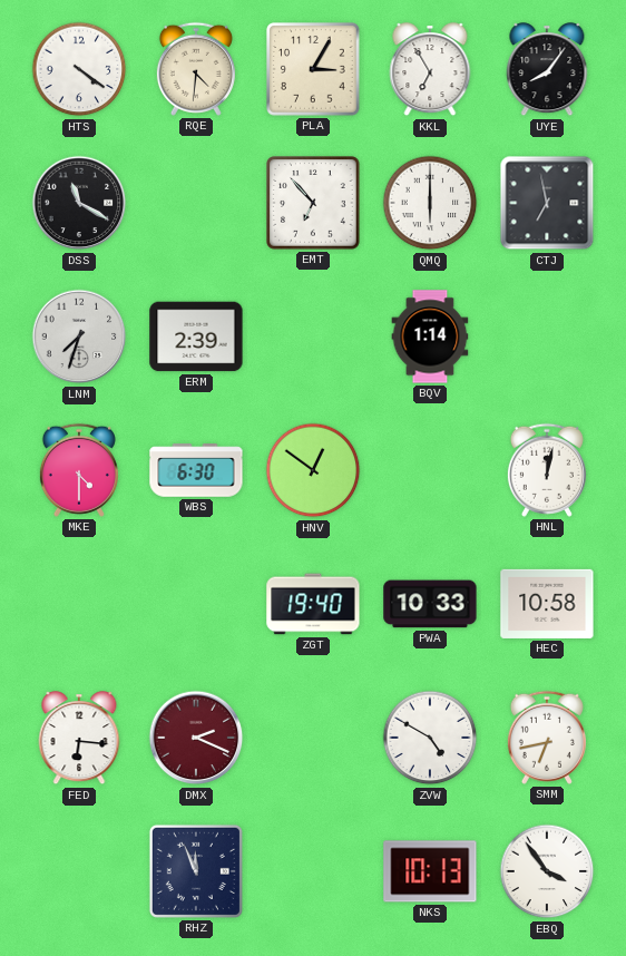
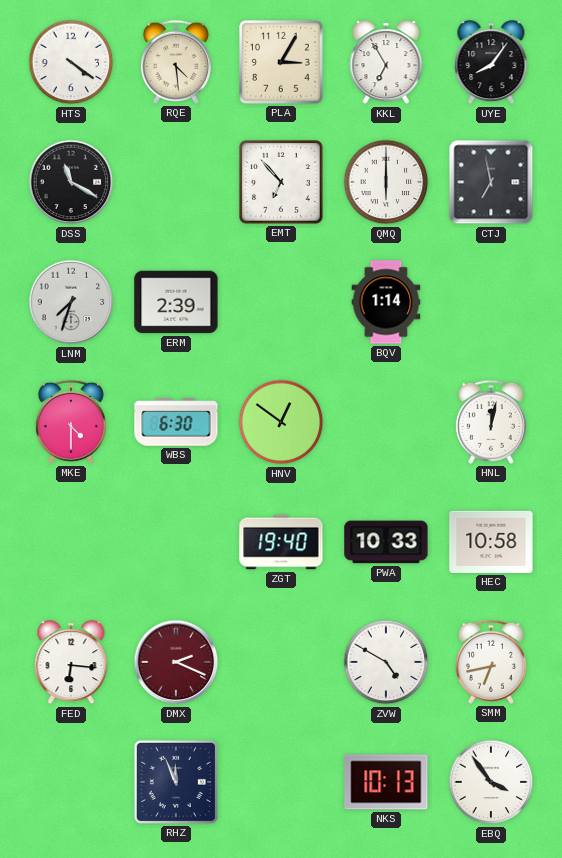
RQE: 4:31 -> 4:29 (176, 62)
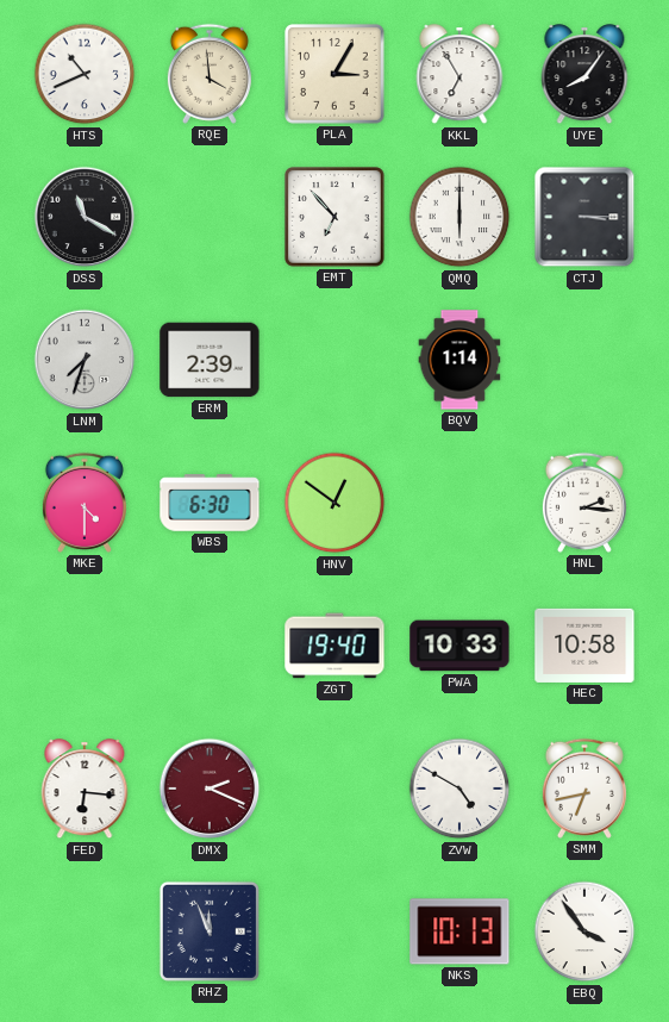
HTS: 4:21 -> 10:41 (85, 74)
RQE: 4:29 -> 3:59 (210, 74)
CTJ: 6:58 -> 3:15 (584, 217)
HNL: 12:02 -> 2:16 (584, 503)
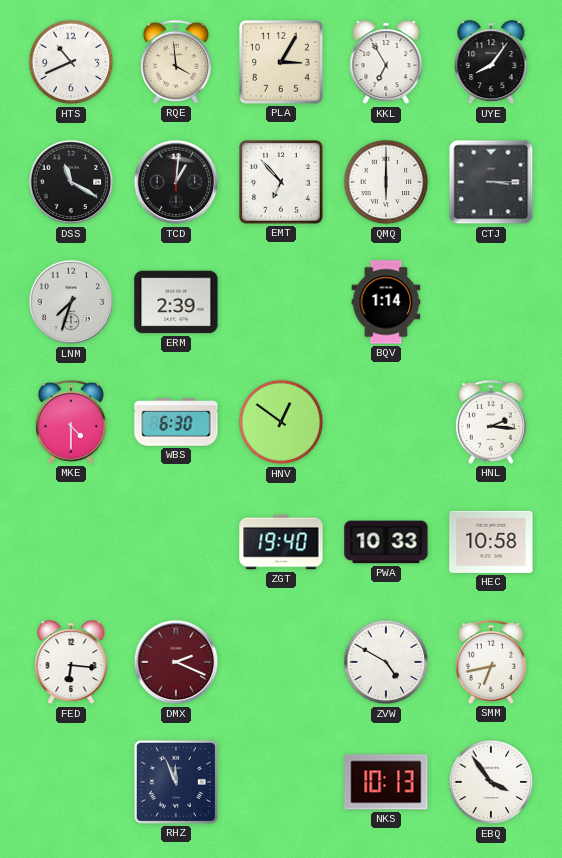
TCD: none -> 1:01 (176, 182)
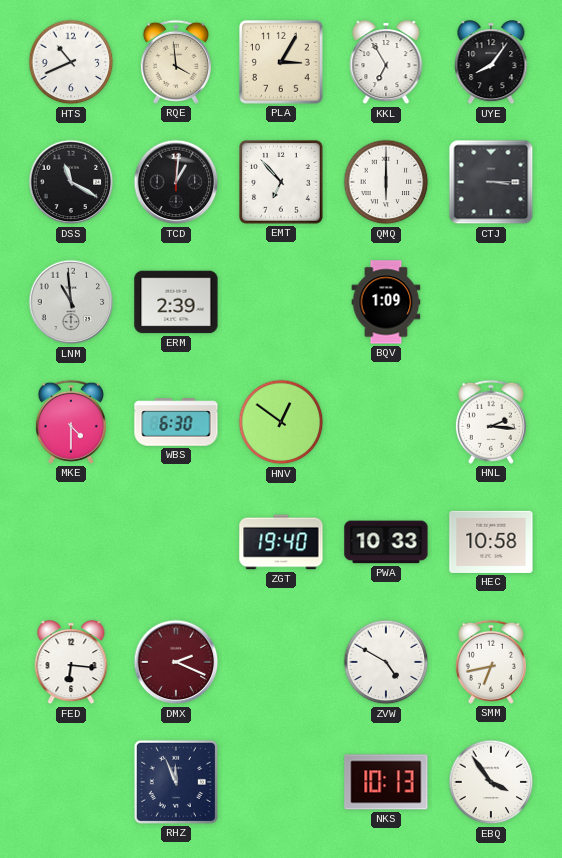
LNM: 7:33 -> 10:59 (71, 302)
BQV: 1:14 -> 1:09 (386, 302)
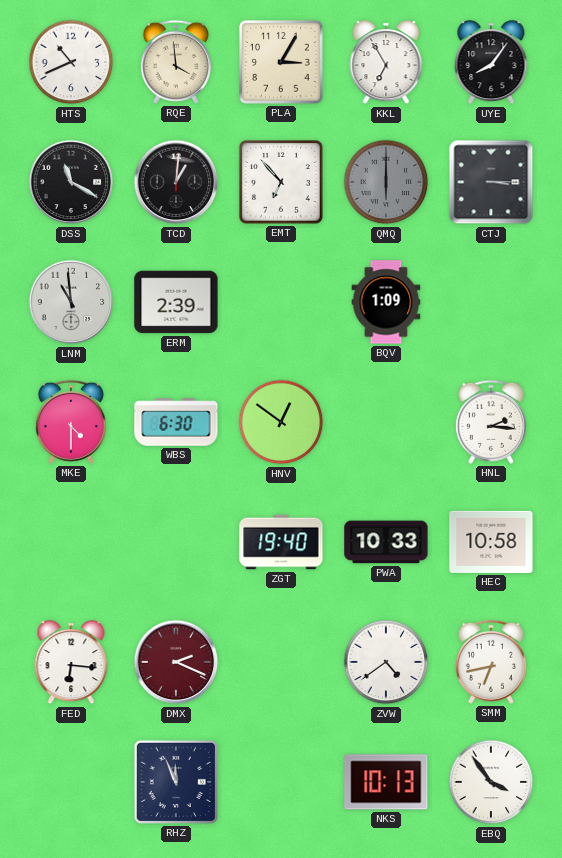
QMQ dial: white -> grey (386, 182)
ZVW: 4:50 -> 4:39 (386, 662)
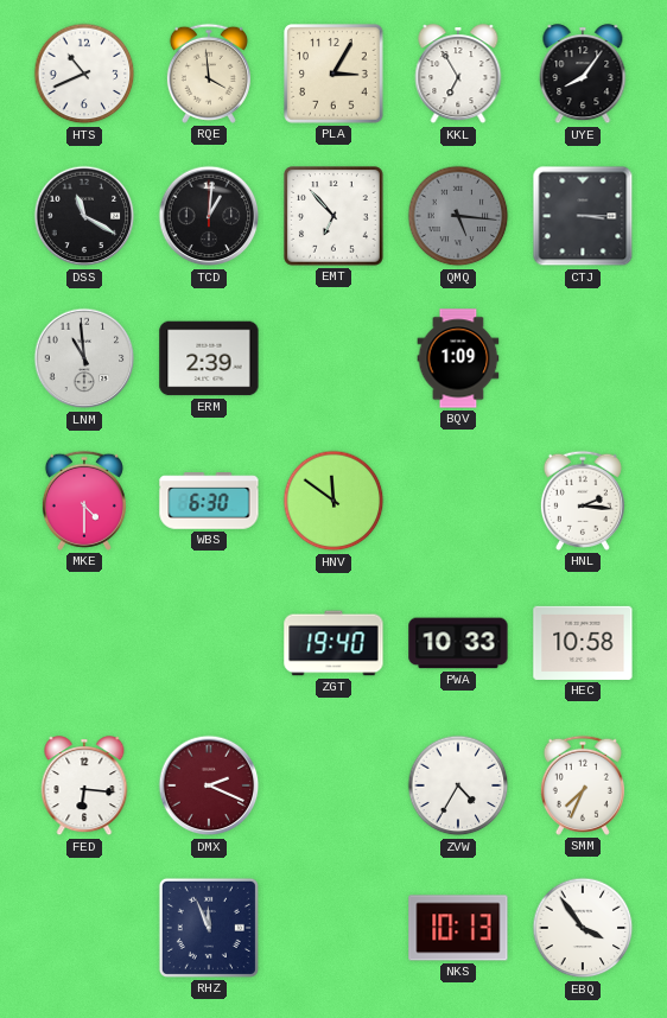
QMQ: 6:00 -> 5:16 (458, 216)
HNV: 12:51 -> 11:51 (333, 501)
ZVW: 4:39 -> 4:35 (458, 785)
SMM: 6:43 -> 7:34 (583, 785)
